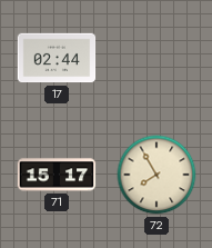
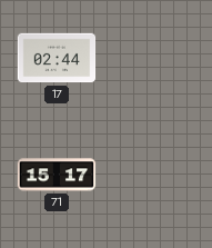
72: 7:55 -> none (157, 175)
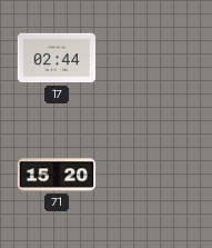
71: 15:17 -> 15:20 (57, 175)
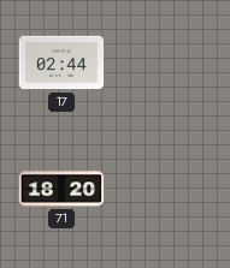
71: 15:20 -> 18:20 (61, 189)
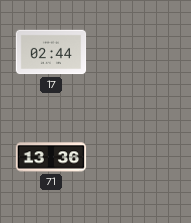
71: 18:20 -> 13:36 (51, 157)
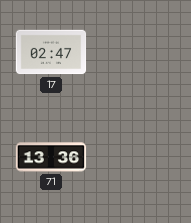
17: 02:44 -> 02:47 (51, 52)
